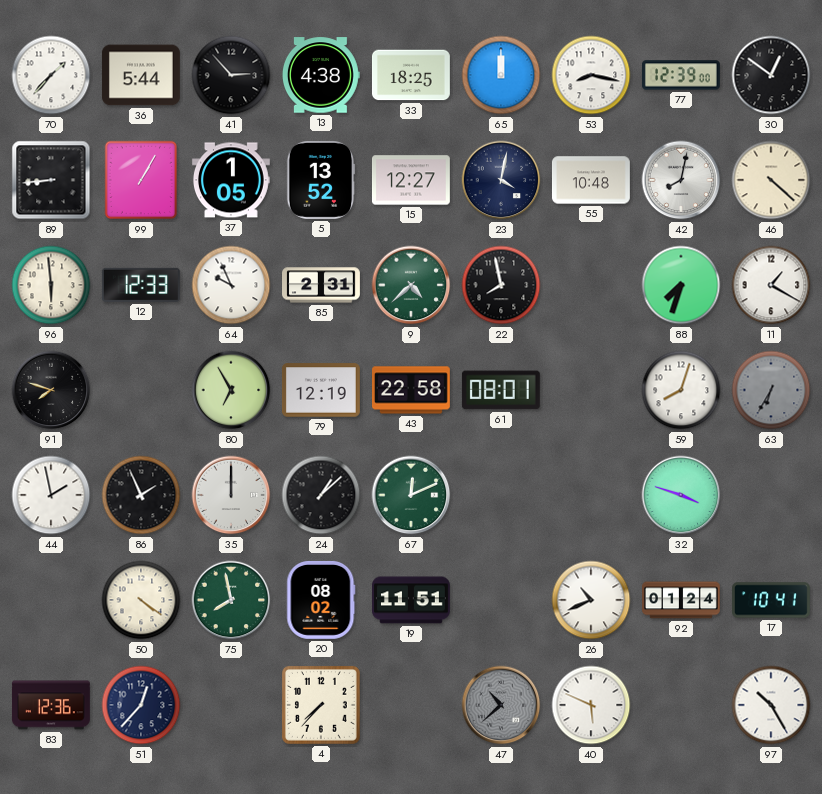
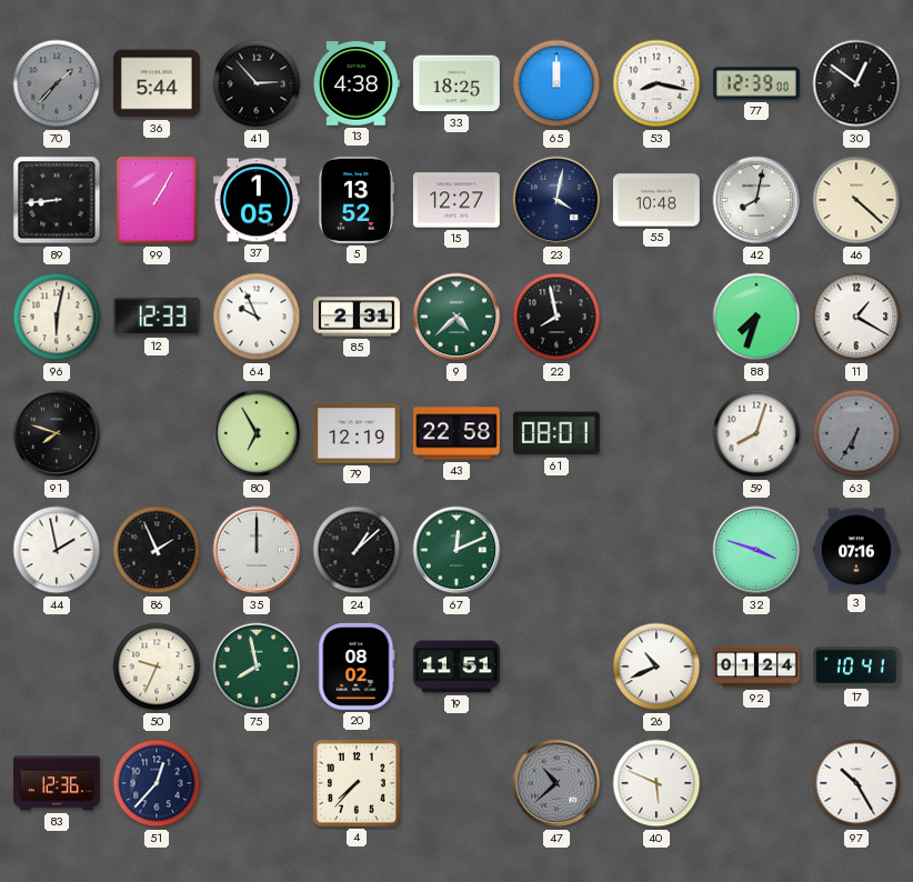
70 dial: white -> grey (57, 83)
96: 5:59 -> 6:02 (57, 317)
3: none -> 07:16 (856, 550)
50: 4:21 -> 9:34 (157, 666)
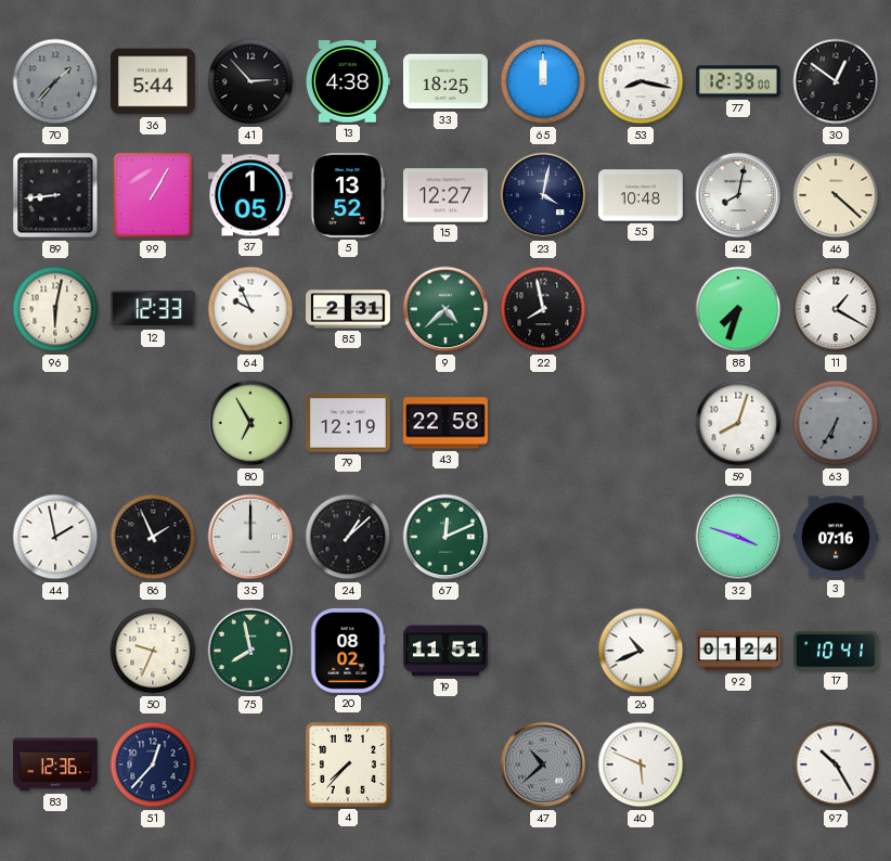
91: 7:48 -> none (57, 433)
61: 08:01 -> none (556, 433)
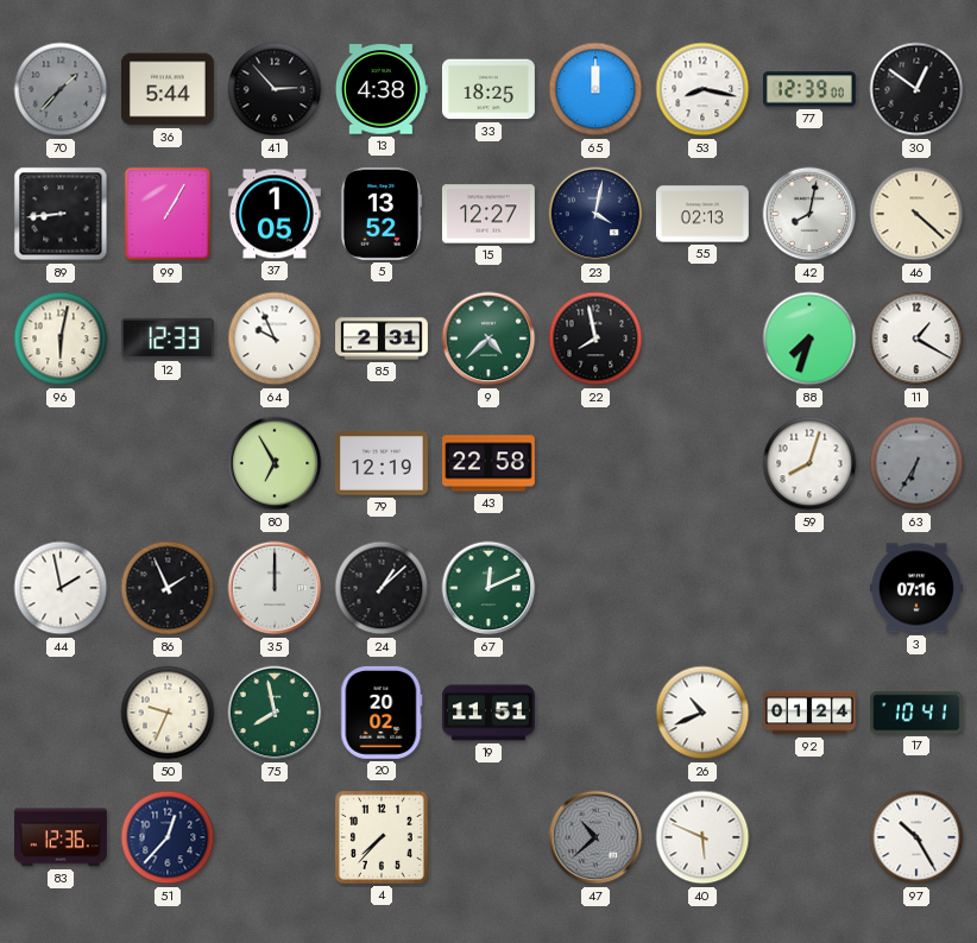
55: 10:48 -> 02:13 (702, 214)
32: 3:48 -> none (738, 537)
20: 08:02 -> 20:02 (382, 713)
